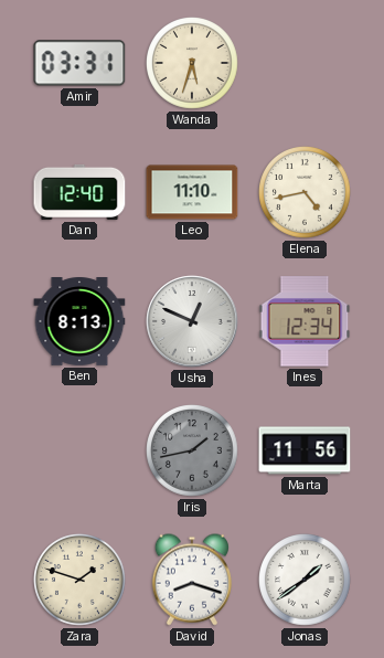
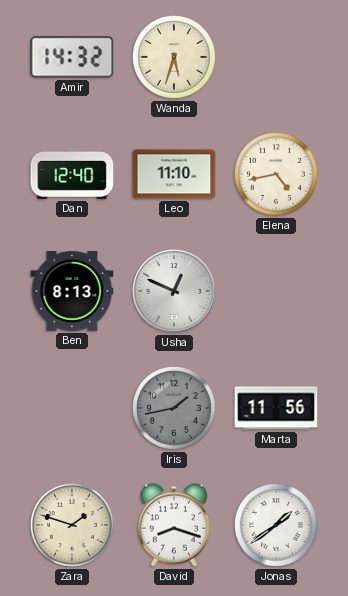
Amir: 03:31 -> 14:32 (72, 57)
Ines: 12:34 -> none (305, 321)
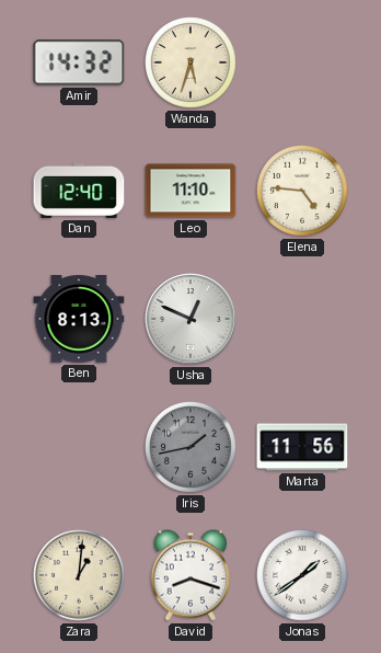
Elena: 4:43 -> 4:46 (303, 192)
Zara: 1:48 -> 1:01 (80, 576)
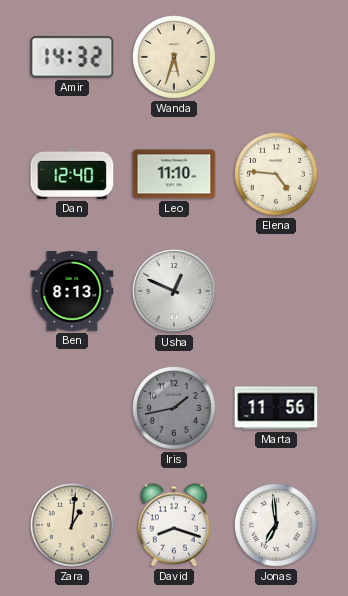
Jonas: 1:39 -> 6:59 (277, 526)
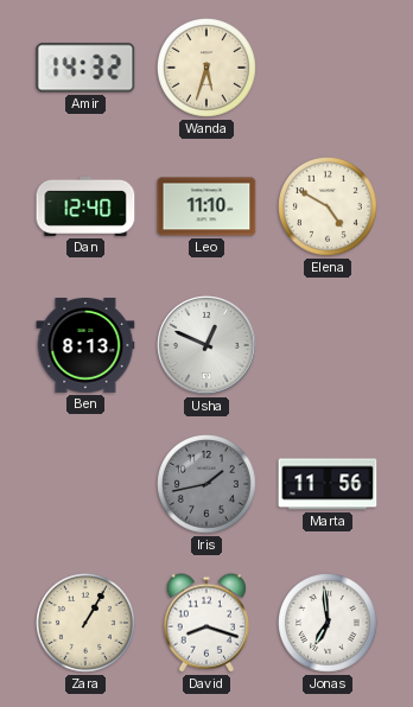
Elena: 4:46 -> 4:50 (329, 208)
Zara: 1:01 -> 1:05 (87, 624)
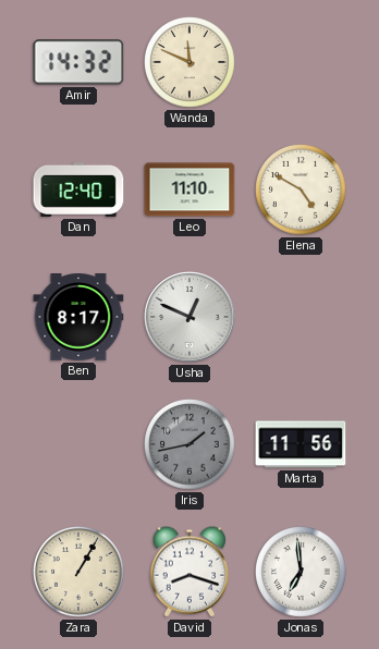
Wanda: 5:33 -> 11:49 (191, 63)
Ben: 8:13 -> 8:17 (78, 318)
